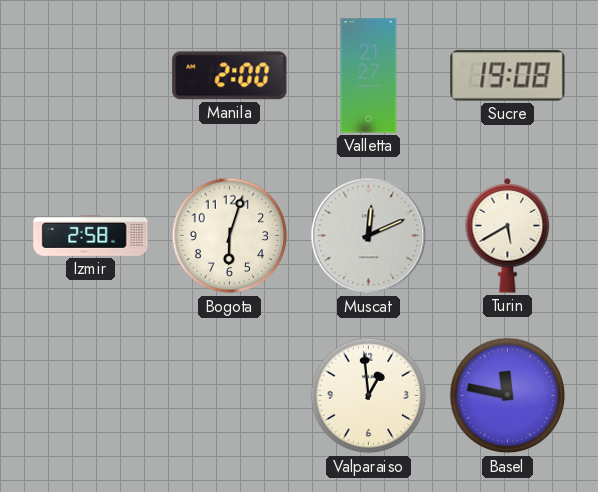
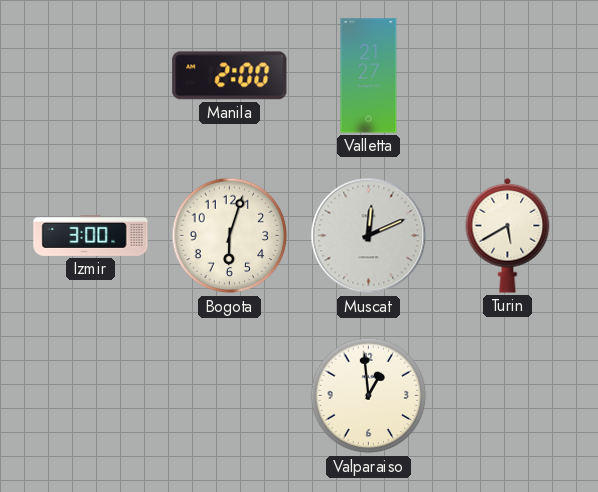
Sucre: 19:08 -> none (508, 76)
Izmir: 2:58 -> 3:00 (91, 235)
Basel: 11:47 -> none (508, 396)
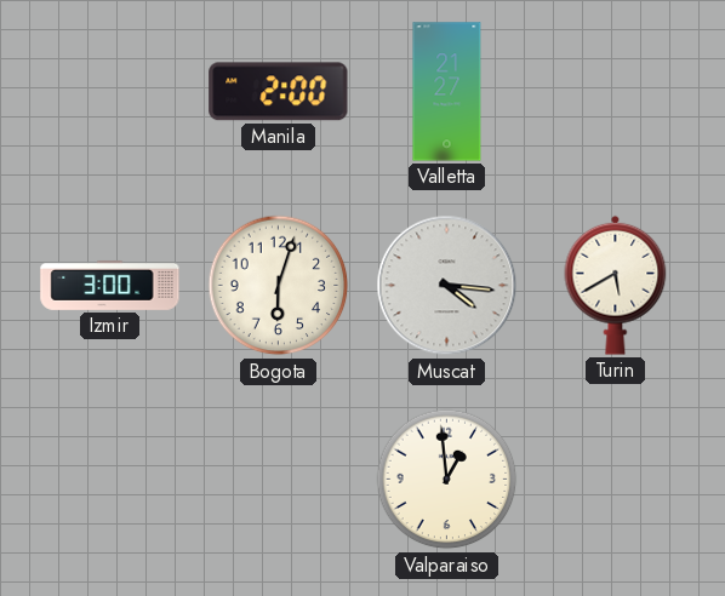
Muscat: 12:11 -> 4:16 (447, 286)
